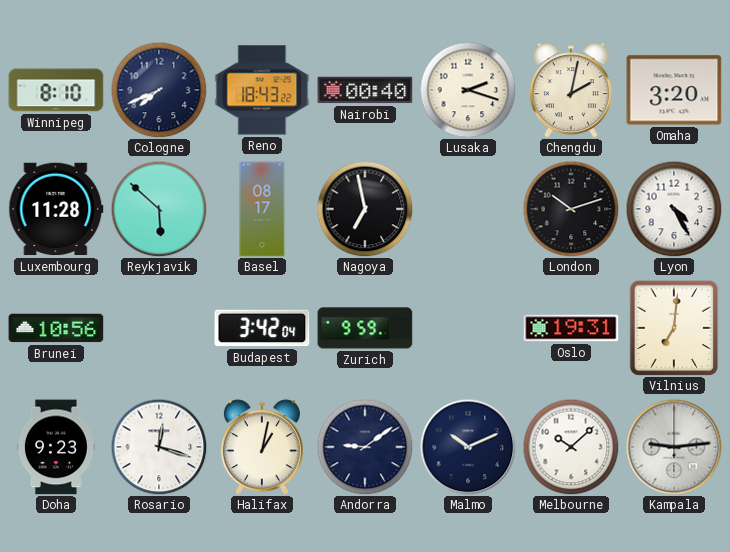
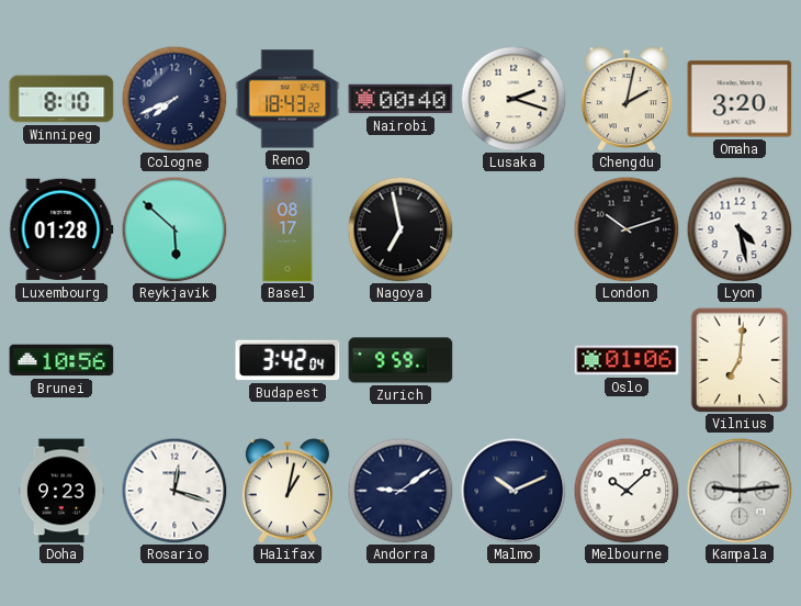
Luxembourg: 11:28 -> 01:28 (61, 229)
Lyon: 4:25 -> 4:28 (740, 229)
Oslo: 19:31 -> 01:06 (627, 360)
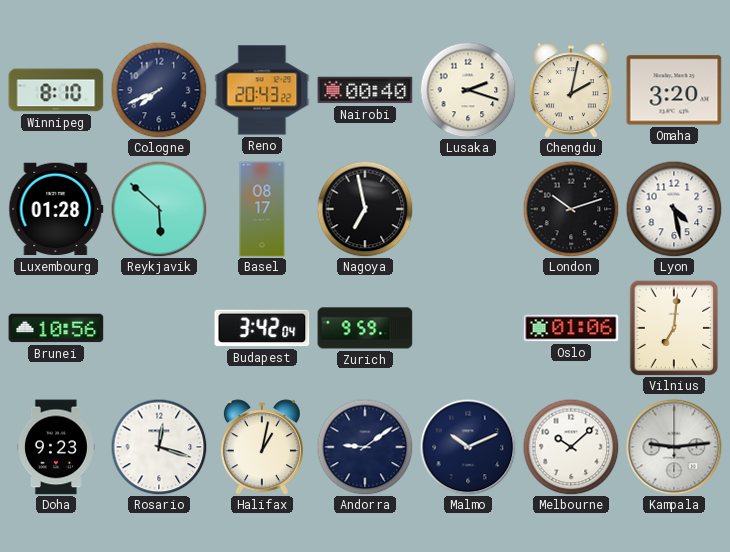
Reno: 18:43 -> 20:43 (262, 90)
